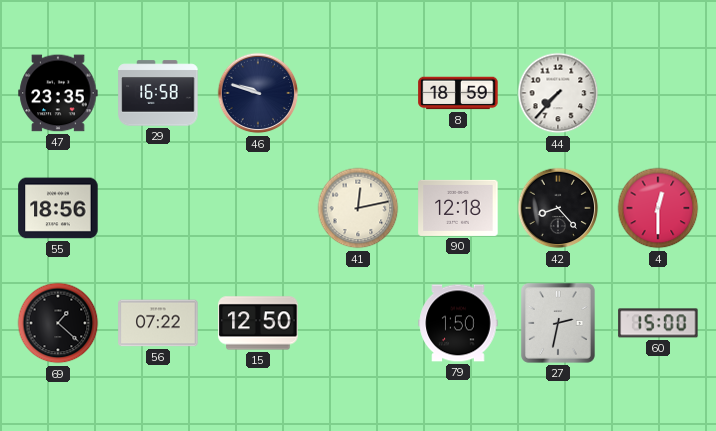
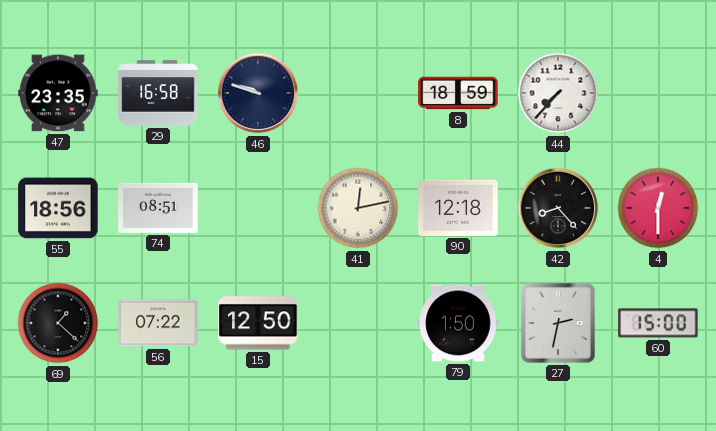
74: none -> 08:51 (158, 208)
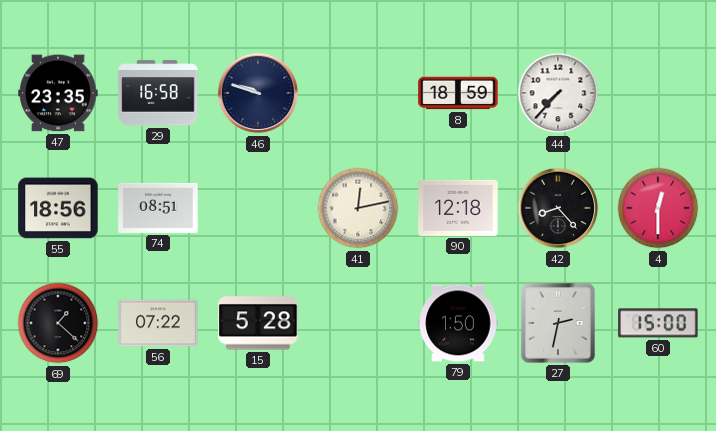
15: 12:50 -> 5:28 (258, 323)
